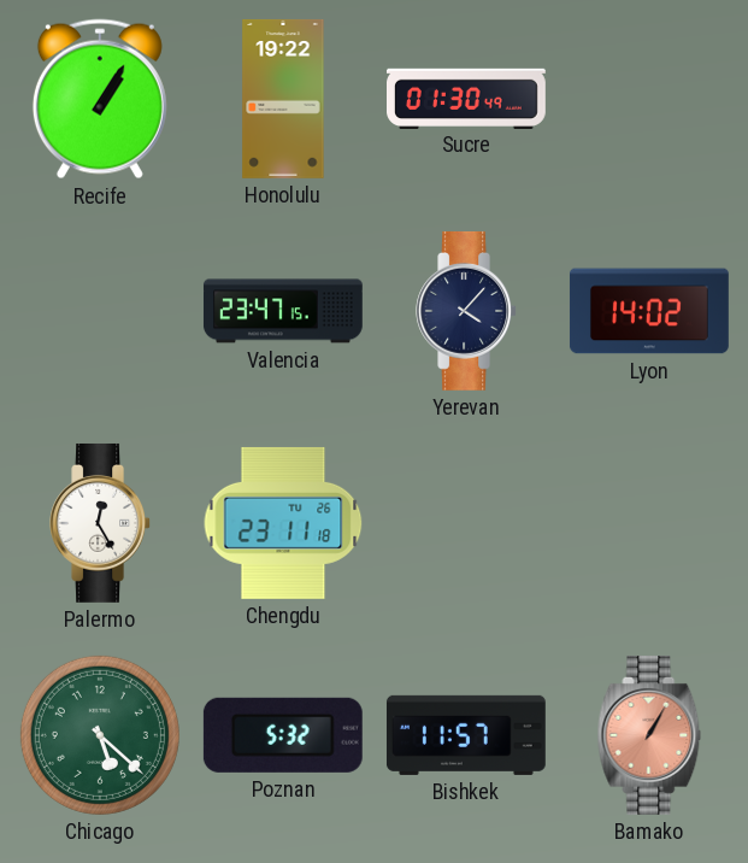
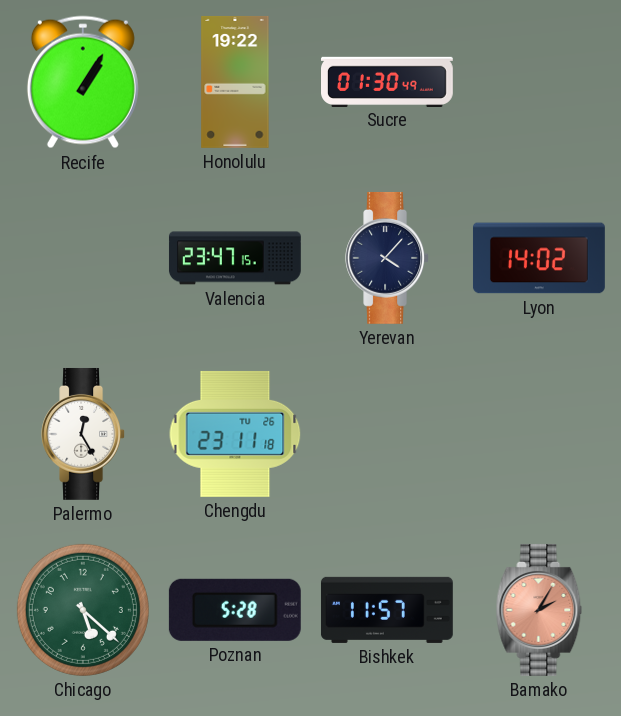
Poznan: 5:32 -> 5:28 (235, 610)
Bamako: 1:05 -> 2:05 (539, 610)
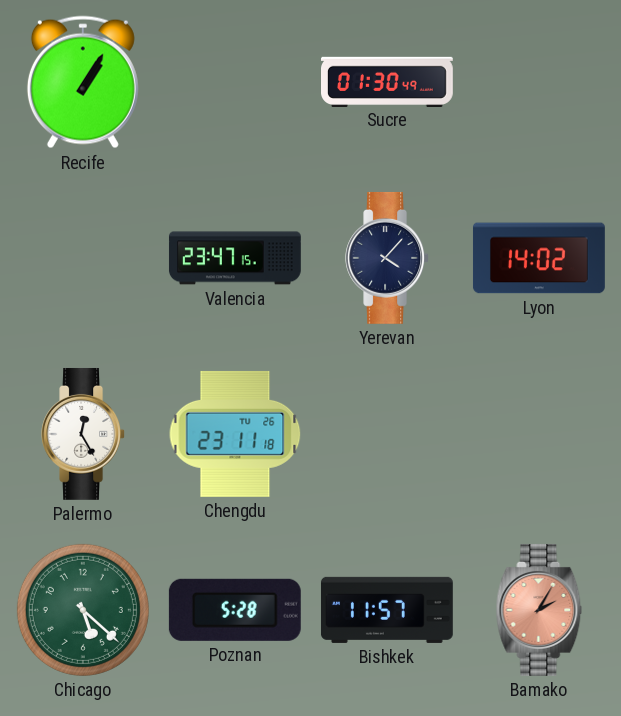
Honolulu: 19:22 -> none (235, 82)
